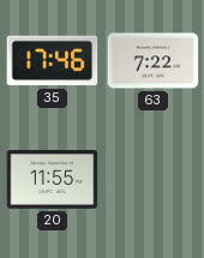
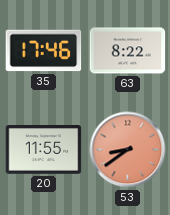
63: 7:22 -> 8:22 (128, 51)
53: none -> 8:39 (128, 150)
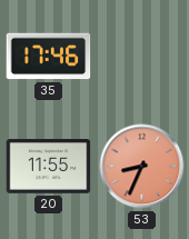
63: 8:22 -> none (128, 51)
53: 8:39 -> 8:34 (142, 167)
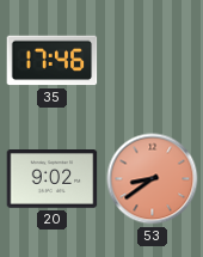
20: 11:55 -> 9:02 (53, 179)
53: 8:34 -> 8:39 (153, 179)
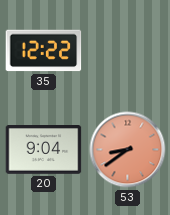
35: 17:46 -> 12:22 (44, 51)
20: 9:02 -> 9:04 (44, 150)
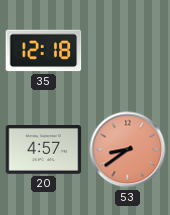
35: 12:22 -> 12:18 (44, 51)
20: 9:04 -> 4:57 (44, 150)
